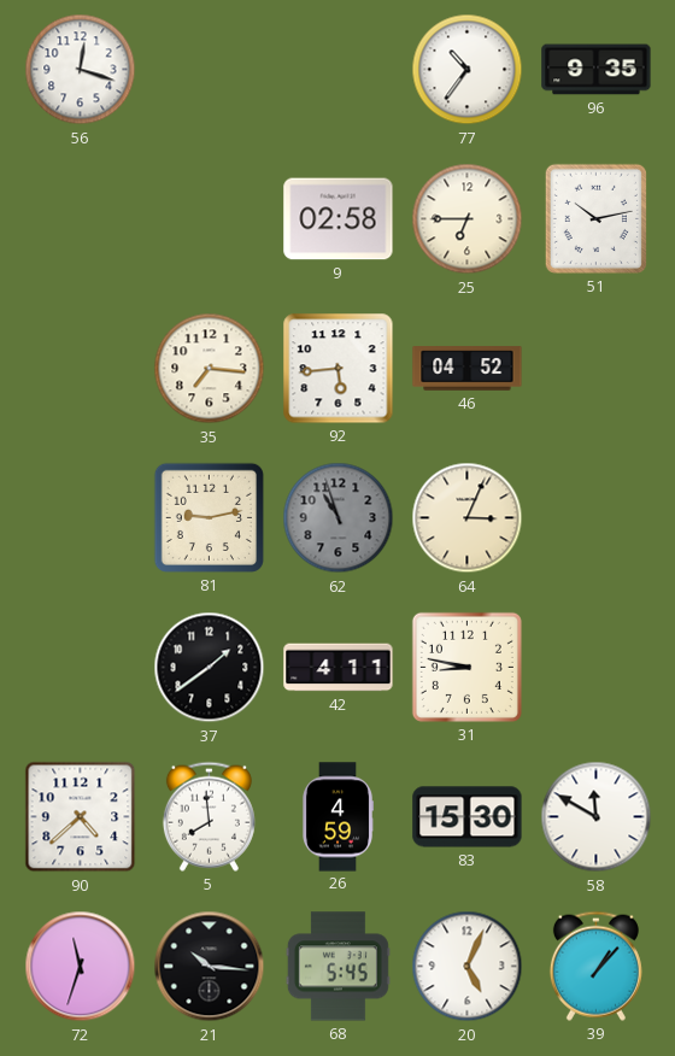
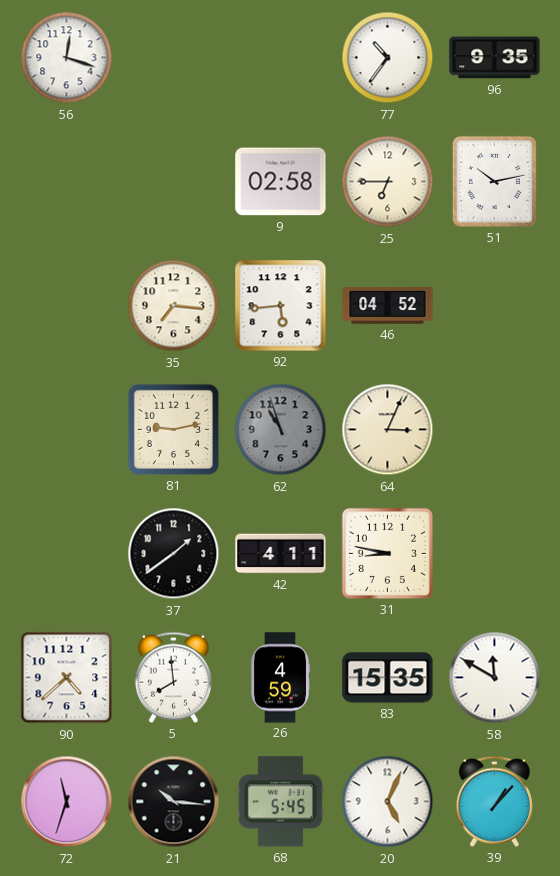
83: 15:30 -> 15:35 (388, 678)
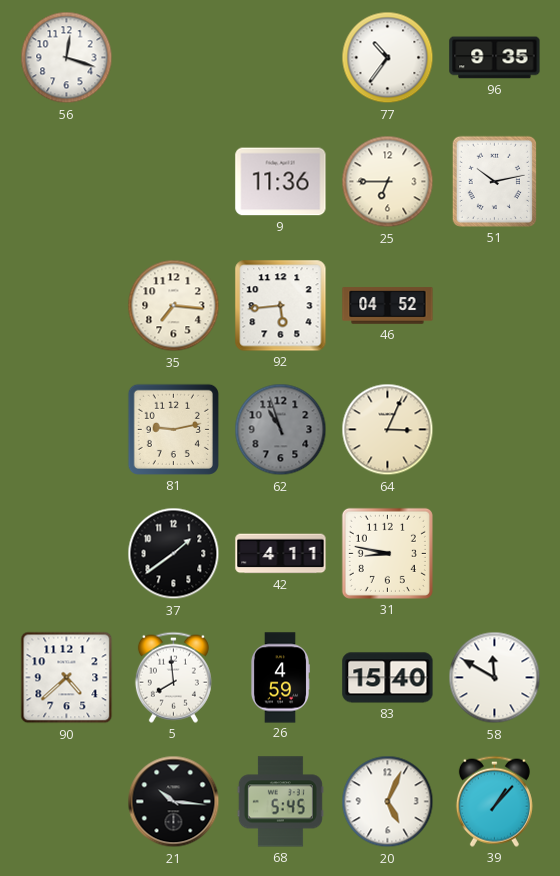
9: 02:58 -> 11:36 (281, 182)
83: 15:35 -> 15:40 (388, 678)
72: 11:33 -> none (67, 802)
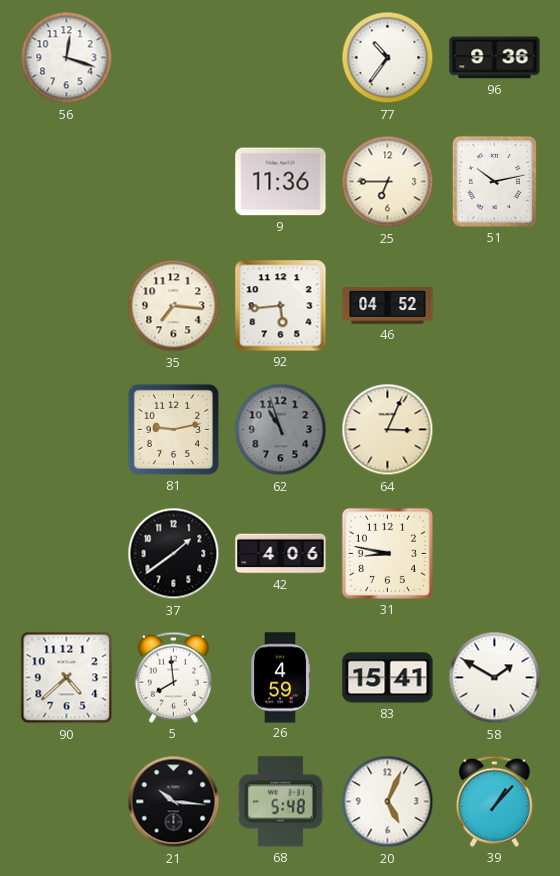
96: 9:35 -> 9:36 (495, 58)
42: 4:11 -> 4:06 (281, 554)
83: 15:40 -> 15:41 (388, 678)
58: 11:50 -> 1:50 (495, 678)
68: 5:45 -> 5:48 (280, 802)
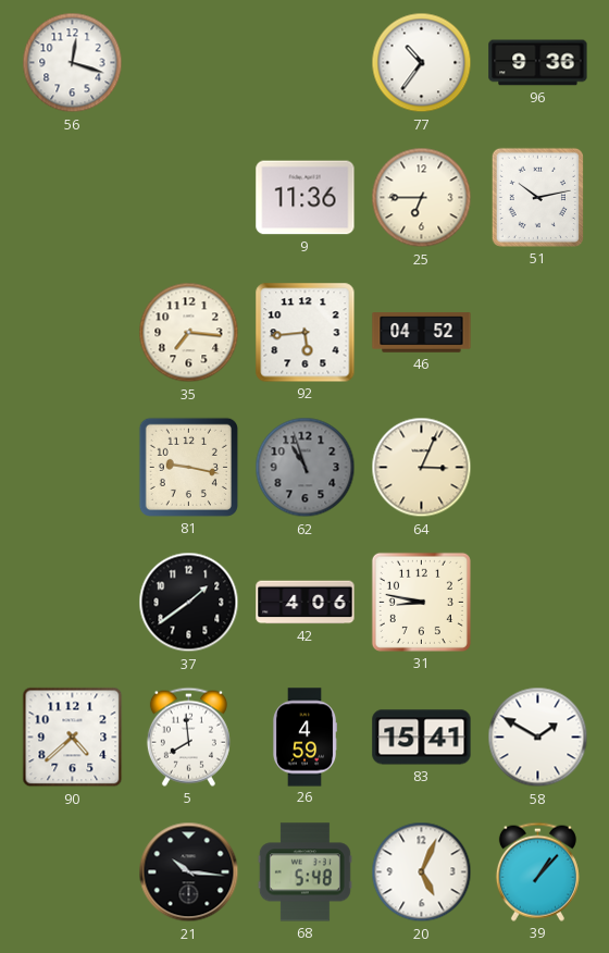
81: 9:13 -> 9:17 (188, 467)
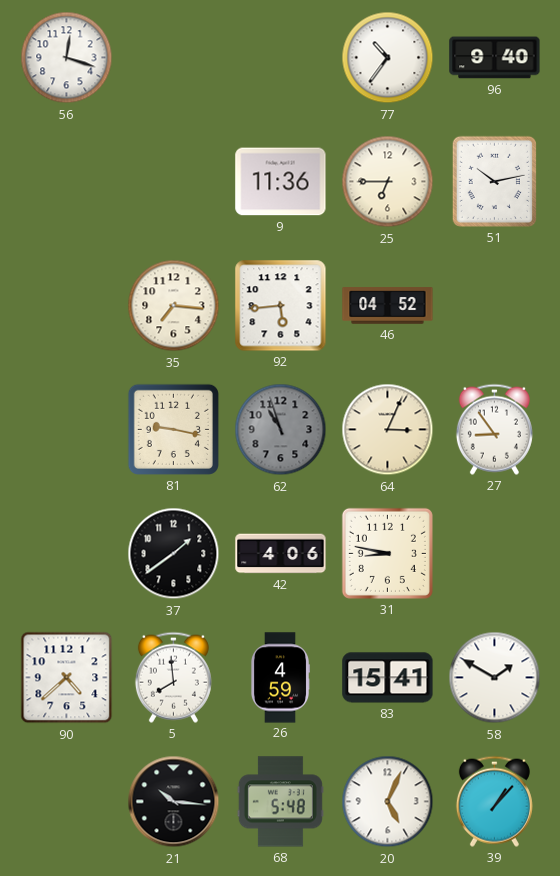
96: 9:36 -> 9:40 (495, 58)
27: none -> 8:54 (494, 429)
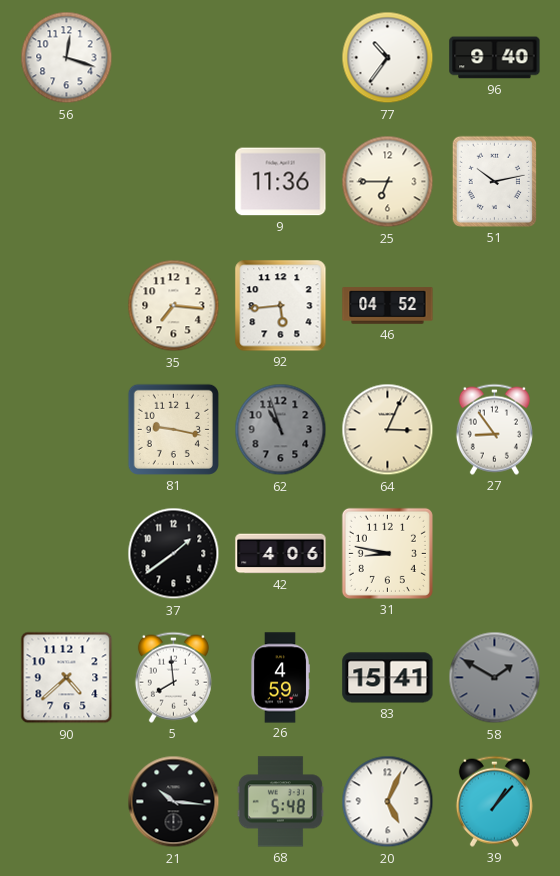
58 dial: white -> grey (495, 678)
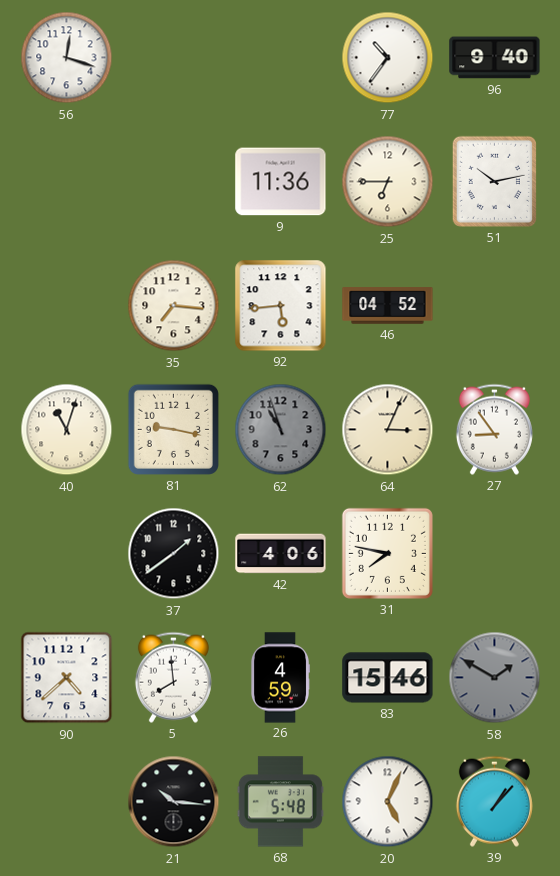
40: none -> 11:03 (67, 430)
31: 8:47 -> 7:47 (387, 553)
83: 15:41 -> 15:46 (388, 678)
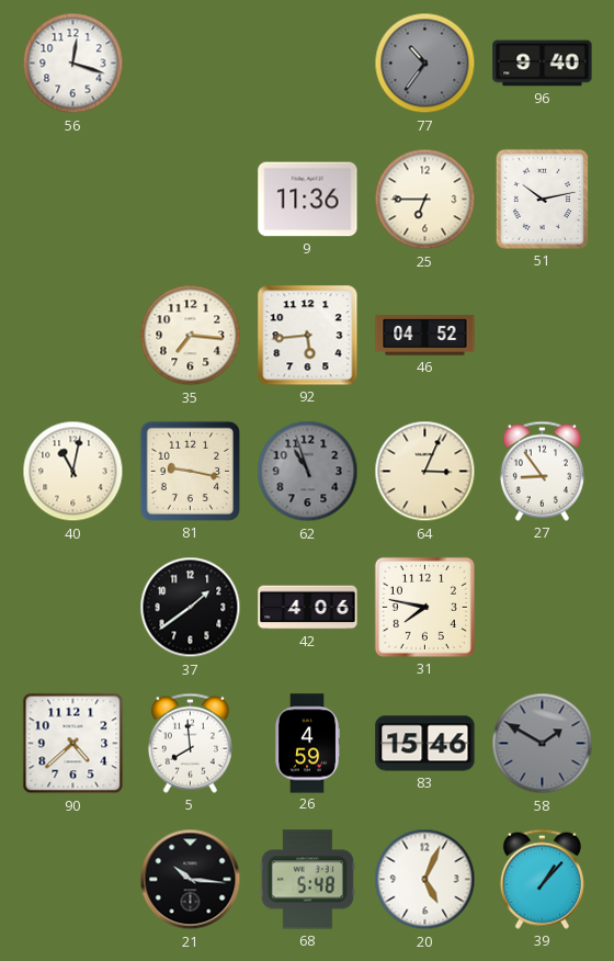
77 dial: white -> grey (425, 64)
40: 11:03 -> 11:02 (73, 472)
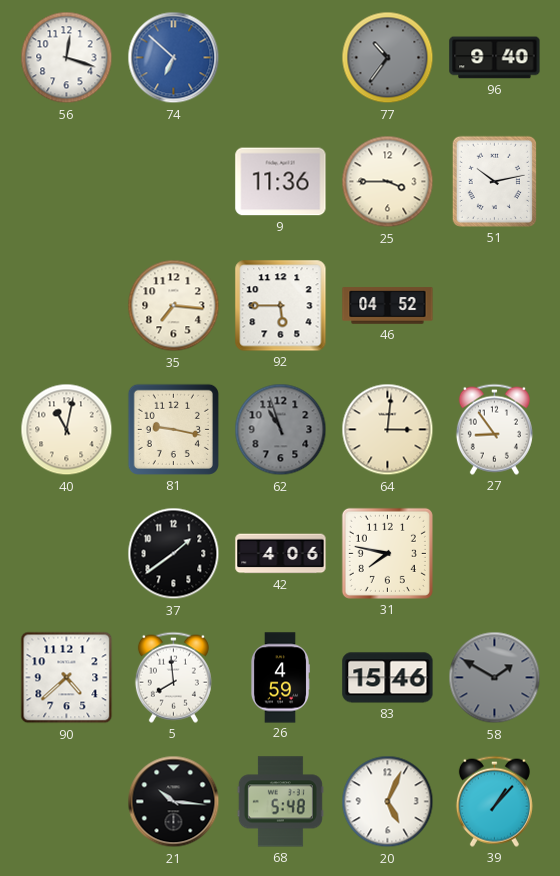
74: none -> 6:52 (174, 58)
25: 6:45 -> 3:45 (388, 182)
92: 5:44 -> 5:45 (281, 306)
64: 3:04 -> 3:01 (388, 430)
